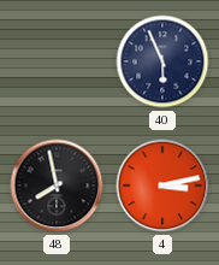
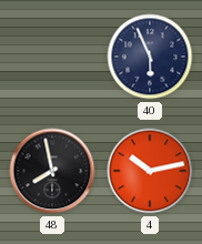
4: 3:13 -> 10:13 (150, 171)
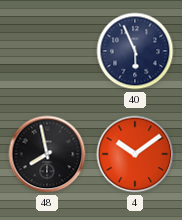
4: 10:13 -> 10:09 (135, 154)
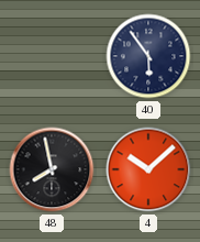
40: 5:56 -> 5:54 (148, 56)
4: 10:09 -> 10:08 (148, 169)
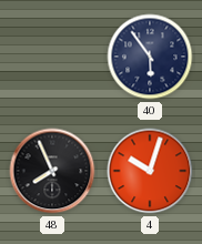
48: 7:58 -> 7:56 (52, 171)
4: 10:08 -> 10:03 (150, 171)
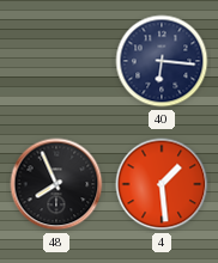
40: 5:54 -> 6:16 (162, 61)
4: 10:03 -> 1:29 (162, 184)
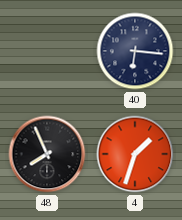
4: 1:29 -> 1:33 (135, 154)
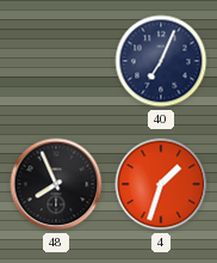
40: 6:16 -> 7:04 (161, 61)
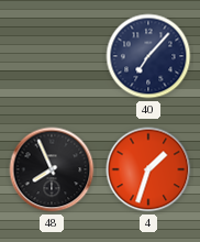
40: 7:04 -> 7:07 (148, 56)
